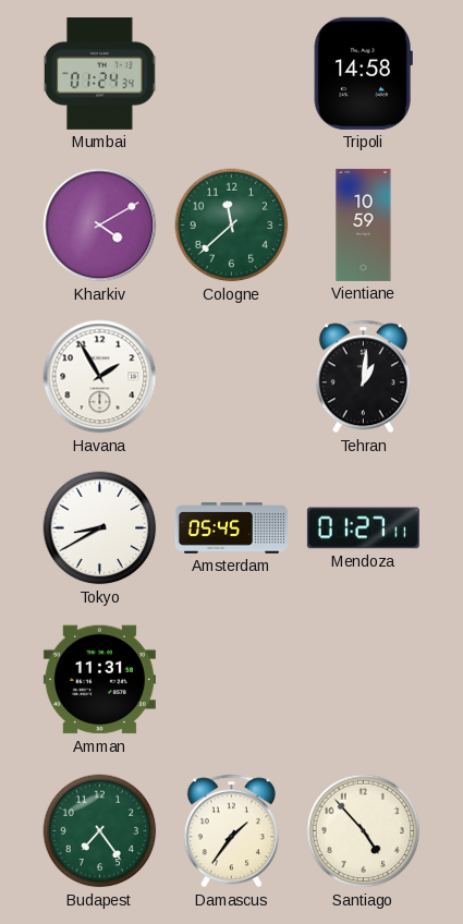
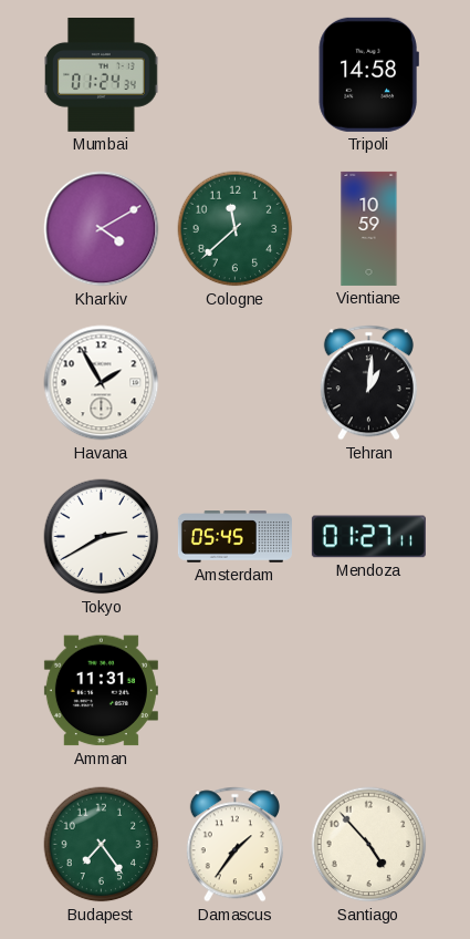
Tokyo: 8:40 -> 2:40 (102, 537)
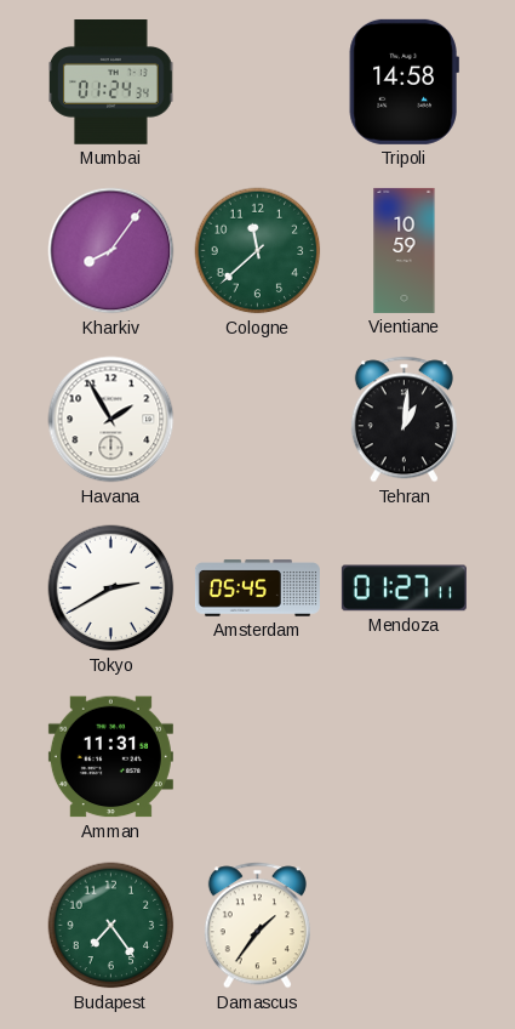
Kharkiv: 4:10 -> 8:06 (111, 251)
Santiago: 4:53 -> none (369, 845)
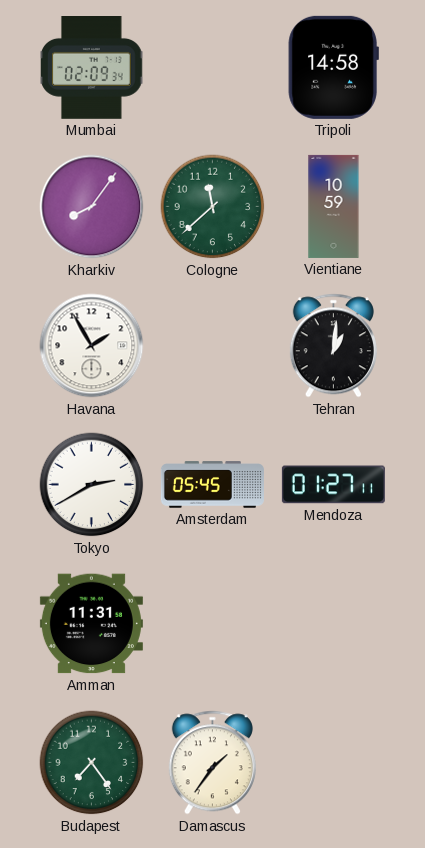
Mumbai: 01:24 -> 02:09 (92, 68)
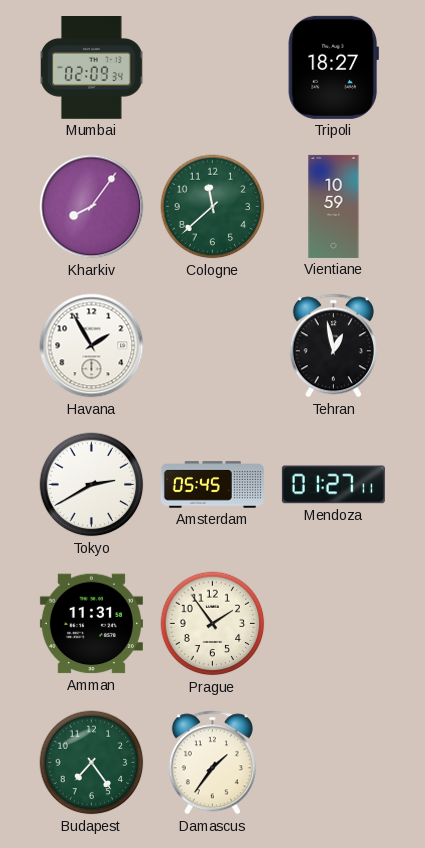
Tripoli: 14:58 -> 18:27 (333, 67)
Tehran: 1:01 -> 12:58 (333, 346)
Prague: none -> 1:54 (213, 624)
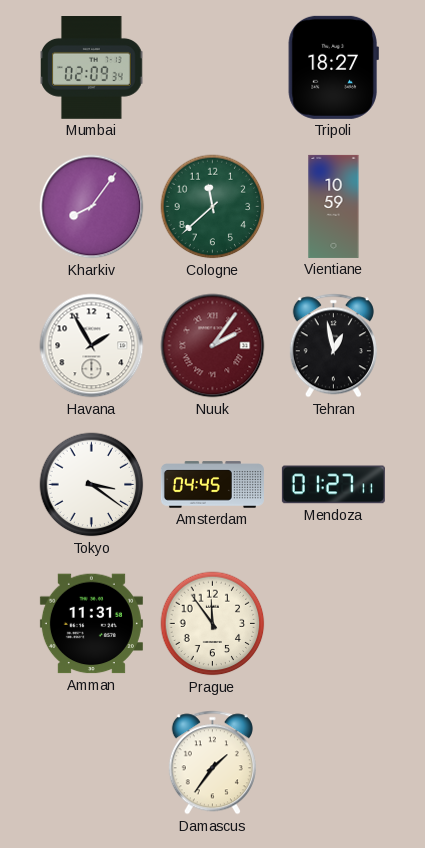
Nuuk: none -> 2:06 (213, 346)
Tokyo: 2:40 -> 3:21 (92, 485)
Amsterdam: 05:45 -> 04:45 (212, 485)
Prague: 1:54 -> 11:54 (213, 624)
Budapest: 7:24 -> none (92, 763)
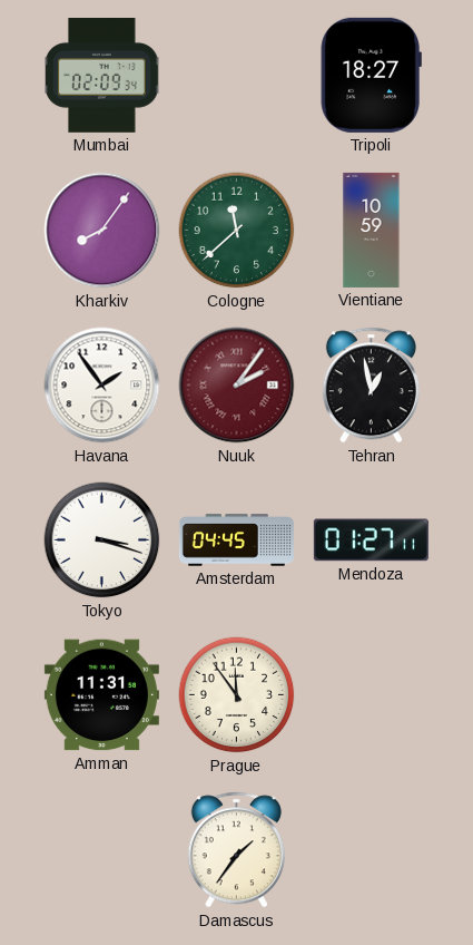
Havana: 1:55 -> 1:54 (102, 386)
Tokyo: 3:21 -> 3:18 (102, 540)
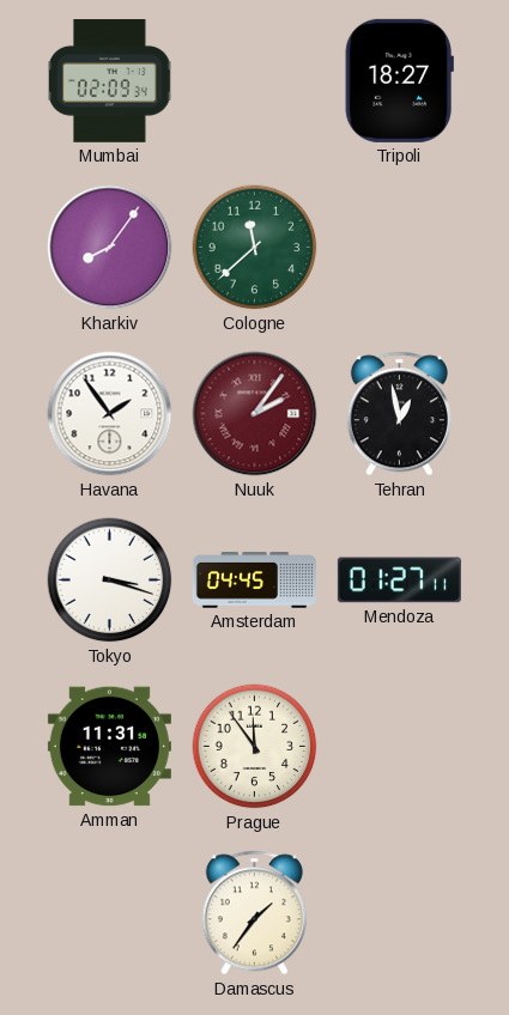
Vientiane: 10:59 -> none (372, 230)
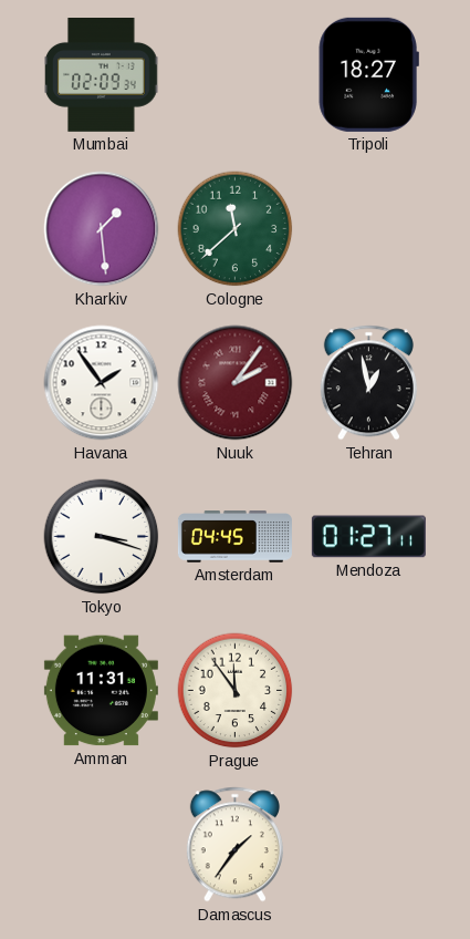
Kharkiv: 8:06 -> 1:29 (102, 229)
